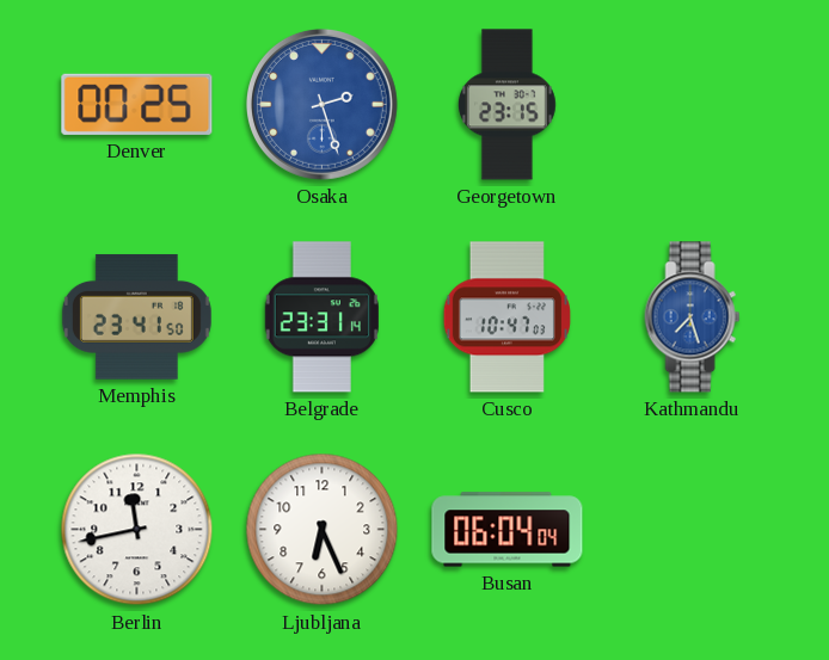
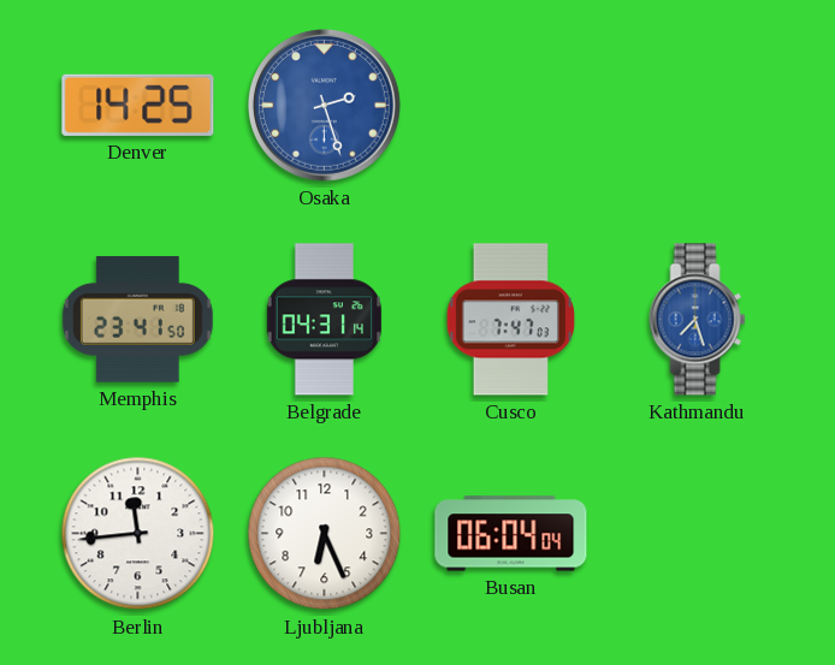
Denver: 00:25 -> 14:25 (138, 105)
Georgetown: 23:15 -> none (506, 105)
Belgrade: 23:31 -> 04:31 (324, 320)
Cusco: 10:47 -> 7:47 (510, 320)
Berlin: 11:43 -> 11:44 (138, 534)
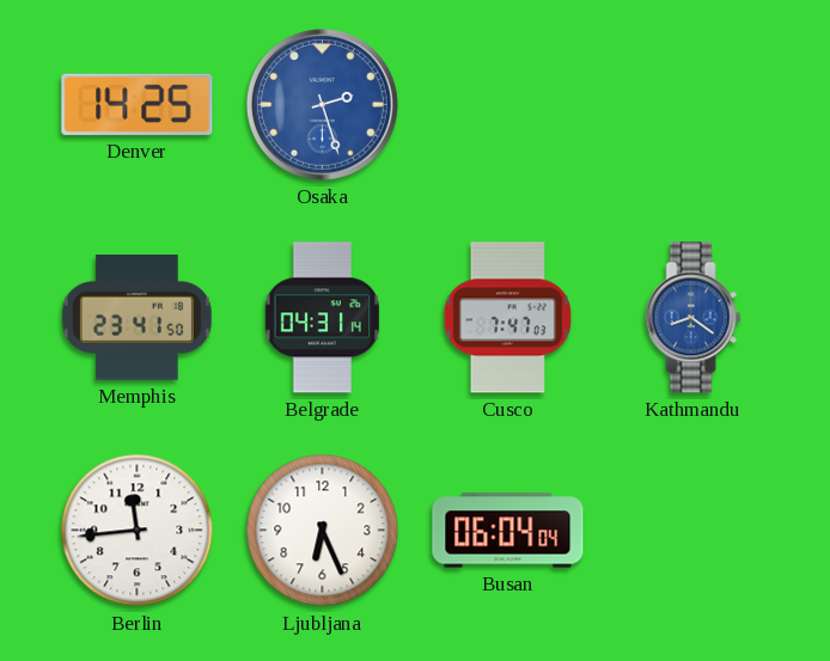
Kathmandu: 7:27 -> 8:21 (694, 318)
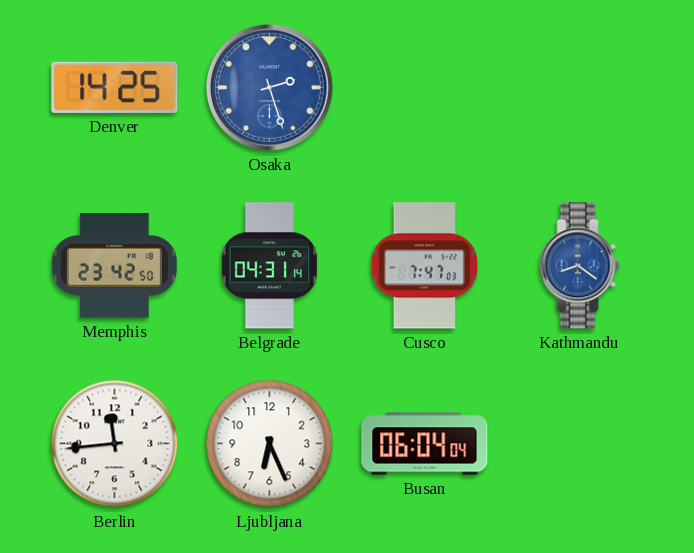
Memphis: 23:41 -> 23:42 (114, 266)
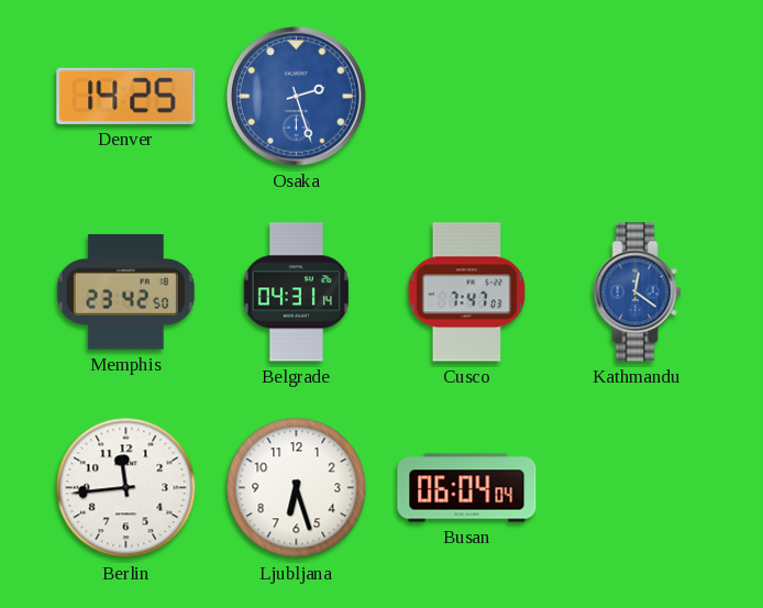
Kathmandu: 8:21 -> 12:21 (638, 292)
Ljubljana: 6:26 -> 6:27 (297, 488)
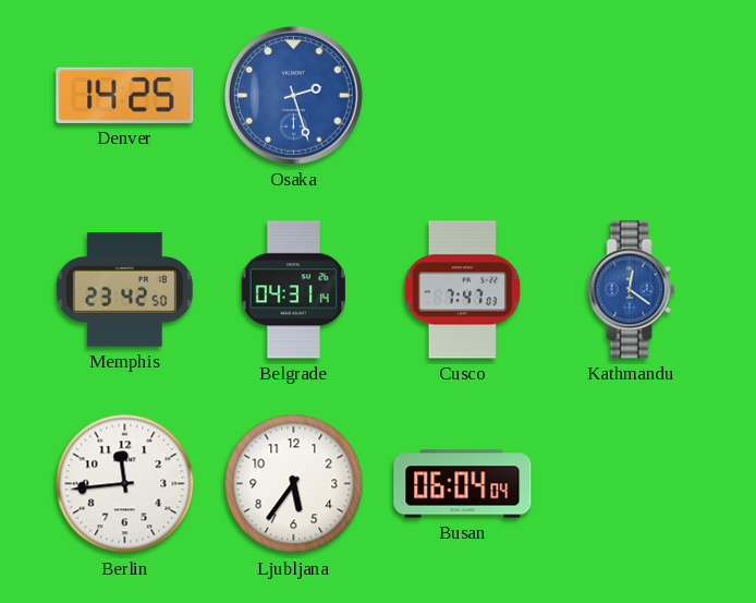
Ljubljana: 6:27 -> 5:36 (294, 484)
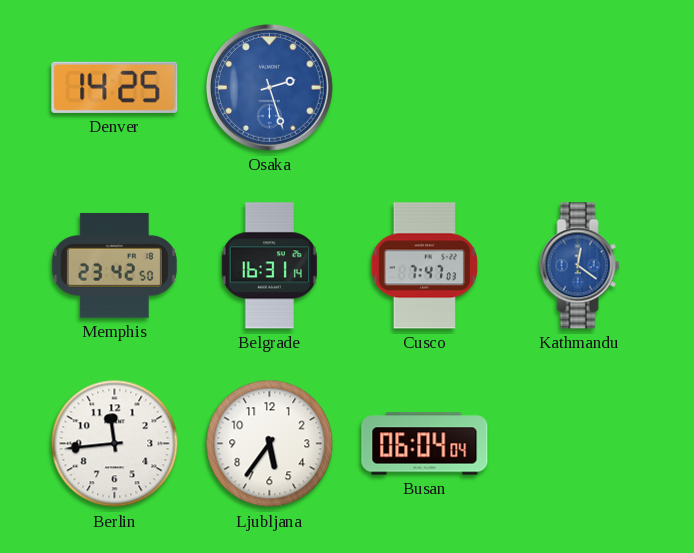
Belgrade: 04:31 -> 16:31 (269, 266)
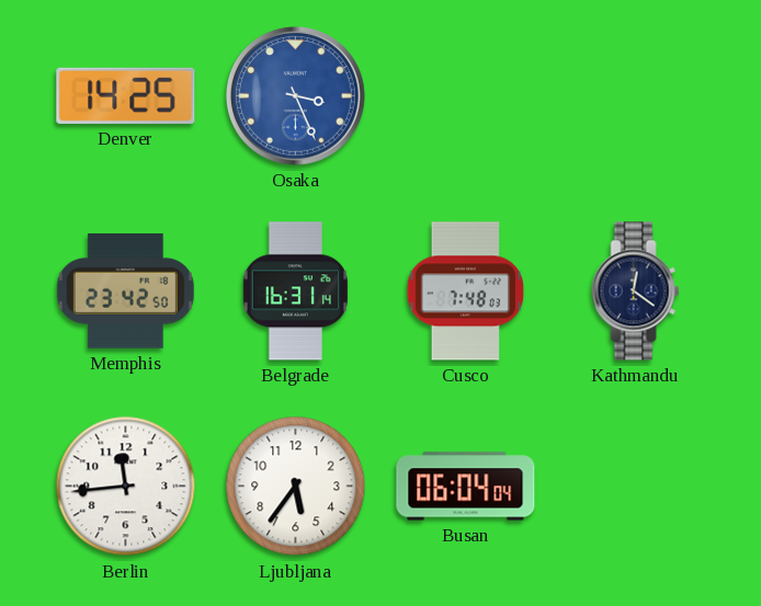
Osaka: 2:27 -> 3:26 (295, 95)
Cusco: 7:47 -> 7:48 (465, 291)
Kathmandu dial: blue -> navy (636, 291)
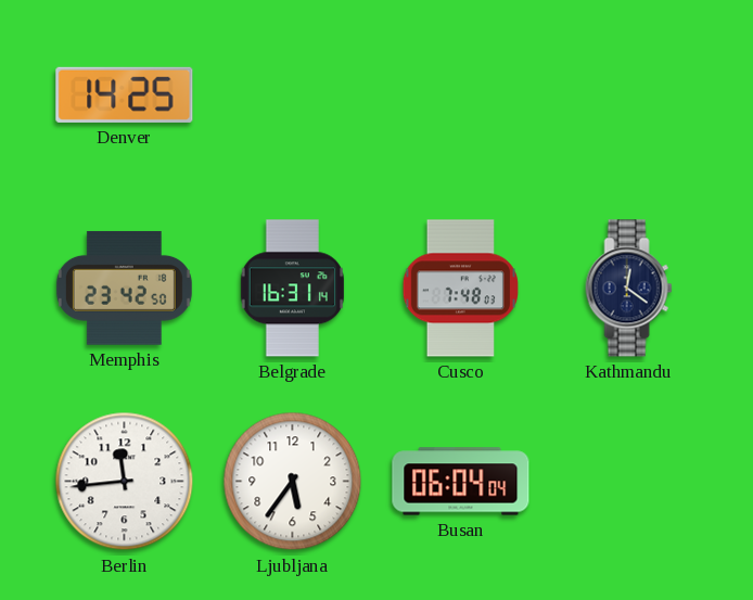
Osaka: 3:26 -> none (295, 95)
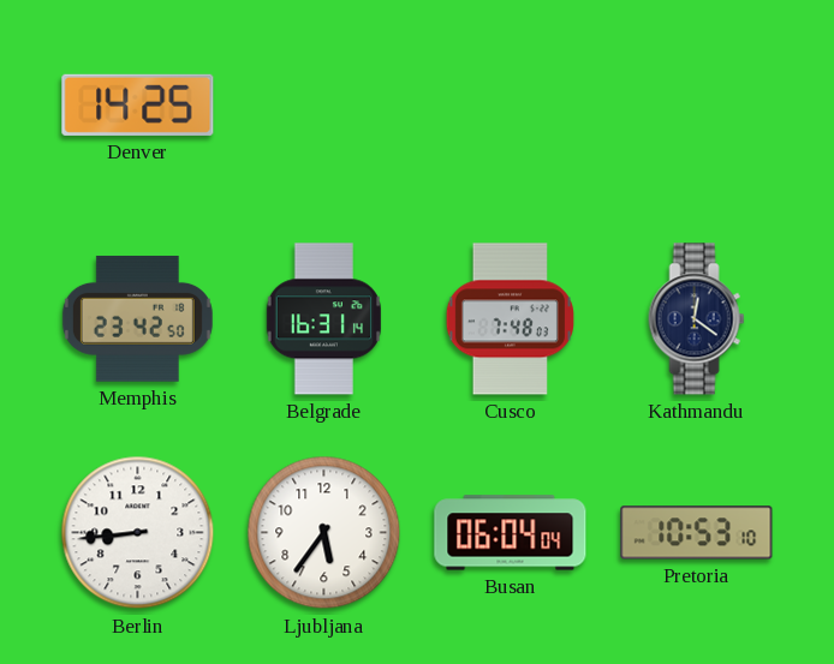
Berlin: 11:44 -> 8:44 (138, 533)
Pretoria: none -> 10:53 (697, 533)
